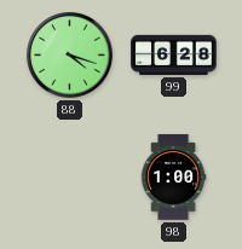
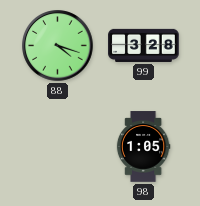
99: 6:28 -> 3:28 (144, 45)
98: 1:00 -> 1:05 (143, 147)
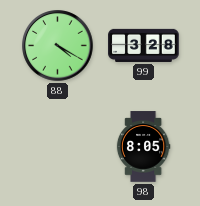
88: 4:18 -> 4:20 (58, 46)
98: 1:05 -> 8:05 (143, 147)
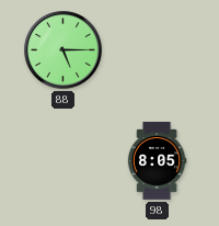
88: 4:20 -> 5:15 (64, 50)
99: 3:28 -> none (144, 45)
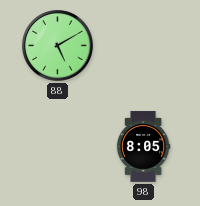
88: 5:15 -> 5:10 (58, 46)
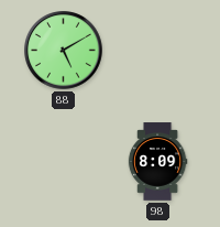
98: 8:05 -> 8:09 (157, 162)
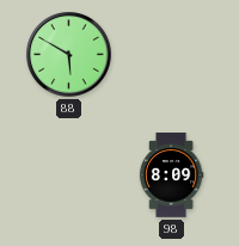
88: 5:10 -> 5:50 (69, 55)
